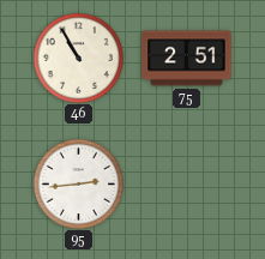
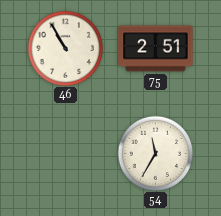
95: 2:44 -> none (78, 183)
54: none -> 11:35 (155, 153)
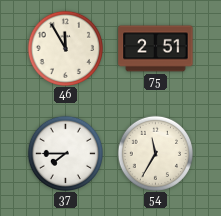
46: 10:55 -> 11:55 (65, 48)
37: none -> 7:45 (65, 153)
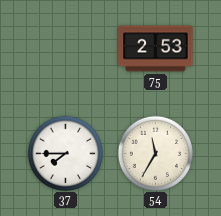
46: 11:55 -> none (65, 48)
75: 2:51 -> 2:53 (156, 49)
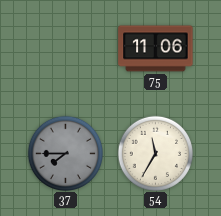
75: 2:53 -> 11:06 (156, 49)
37 dial: white -> grey (65, 153)
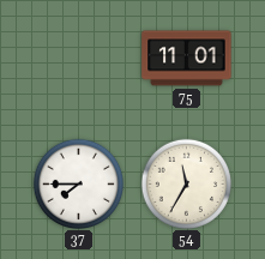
75: 11:06 -> 11:01 (187, 59)
37 dial: grey -> white (78, 183)
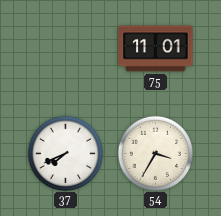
37: 7:45 -> 7:41 (65, 153)
54: 11:35 -> 3:35 (155, 153)
